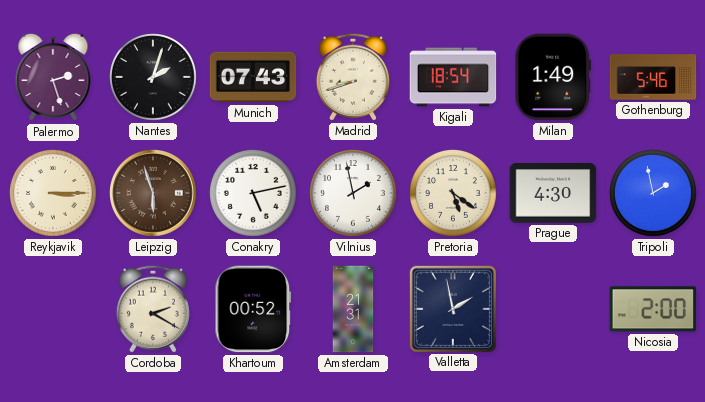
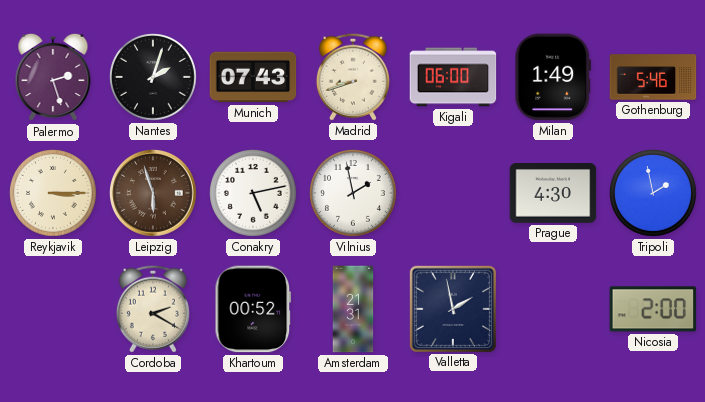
Kigali: 18:54 -> 06:00 (453, 77)
Pretoria: 5:21 -> none (454, 194)
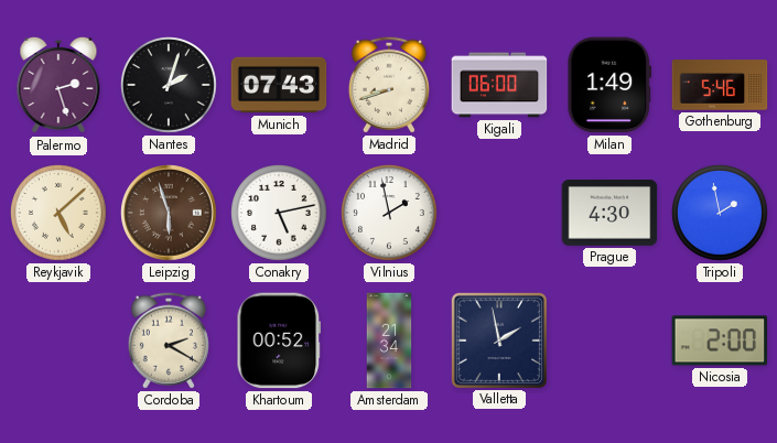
Reykjavik: 3:15 -> 5:08 (60, 214)
Amsterdam: 21:31 -> 21:34 (389, 341)
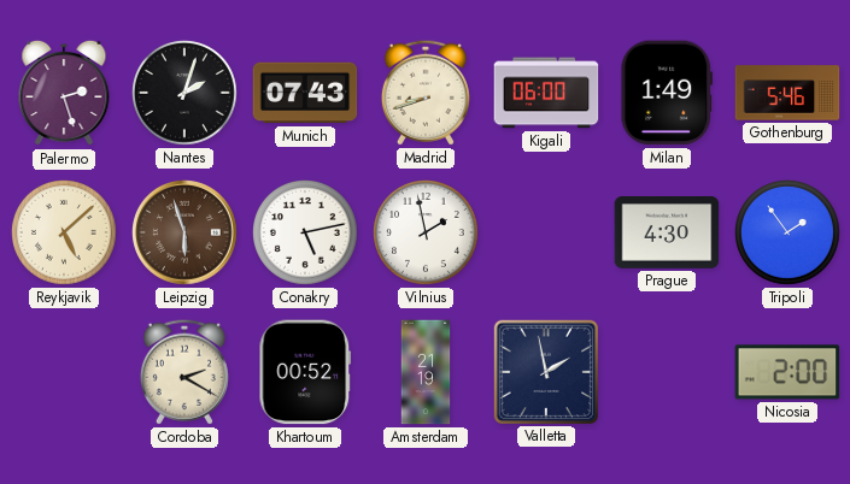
Tripoli: 1:58 -> 1:54 (789, 234)
Amsterdam: 21:34 -> 21:19 (426, 372)
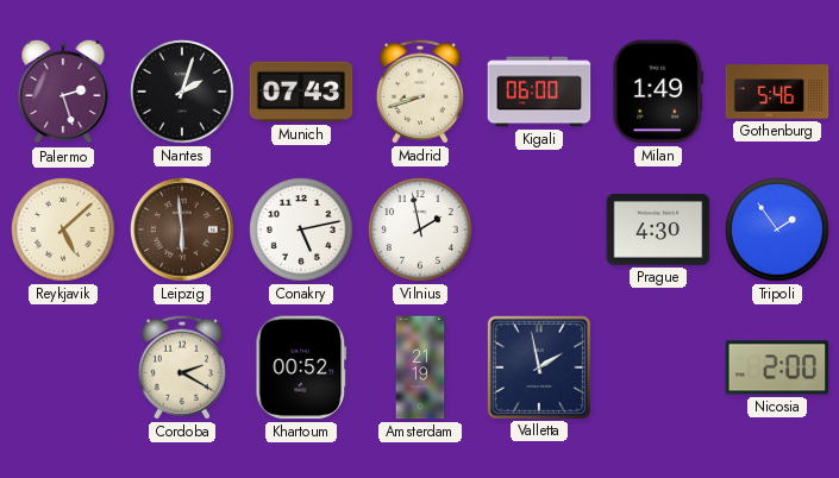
Leipzig: 5:57 -> 5:59 (182, 229)
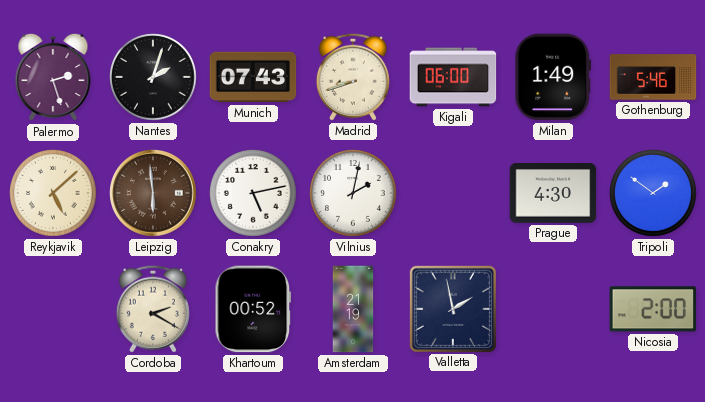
Vilnius: 1:58 -> 2:02 (354, 194)
Tripoli: 1:54 -> 1:51 (654, 194)
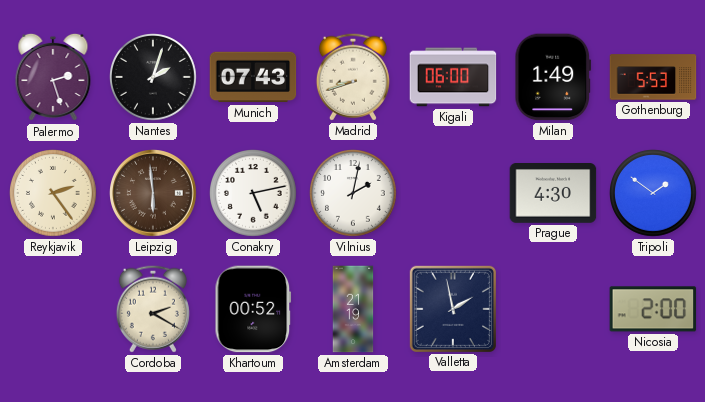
Gothenburg: 5:46 -> 5:53 (653, 77)
Reykjavik: 5:08 -> 2:24 (54, 194)
